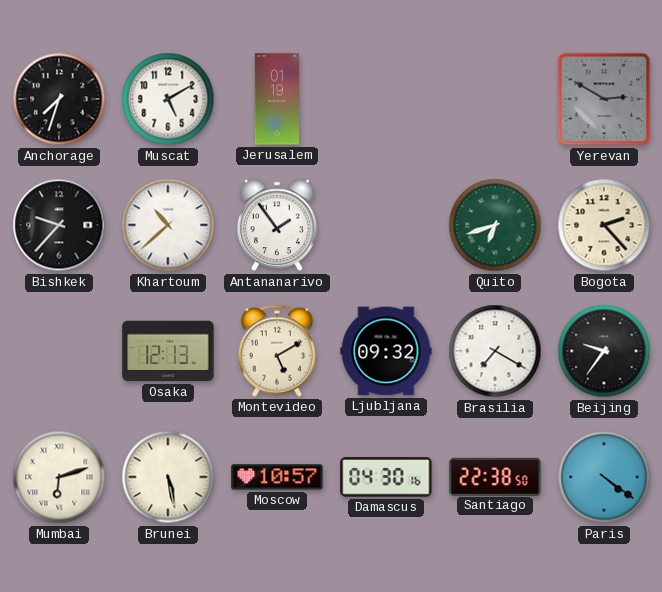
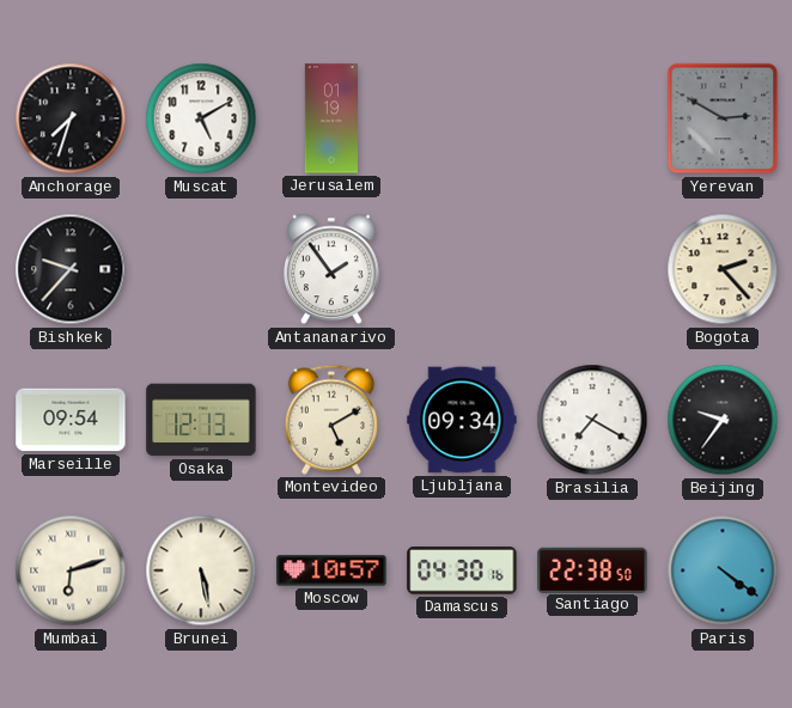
Khartoum: 10:38 -> none (168, 225)
Quito: 6:42 -> none (495, 225)
Marseille: none -> 09:54 (71, 420)
Ljubljana: 09:32 -> 09:34 (462, 420)
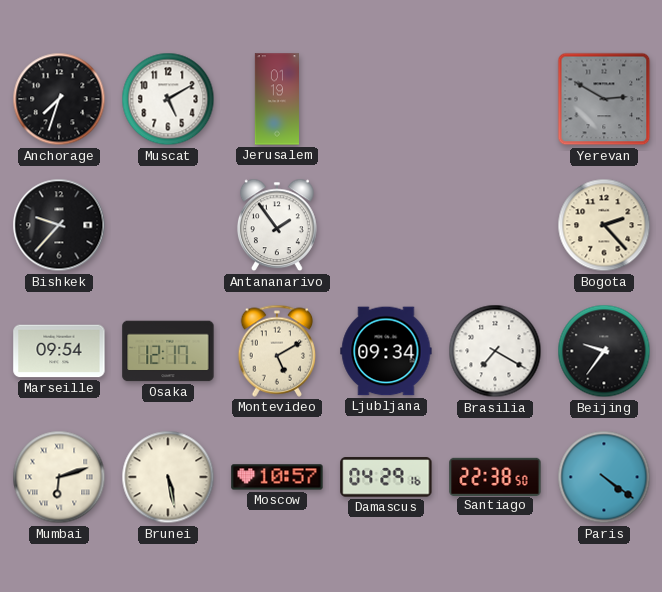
Osaka: 12:13 -> 12:17 (168, 351)
Damascus: 04:30 -> 04:29 (386, 477)
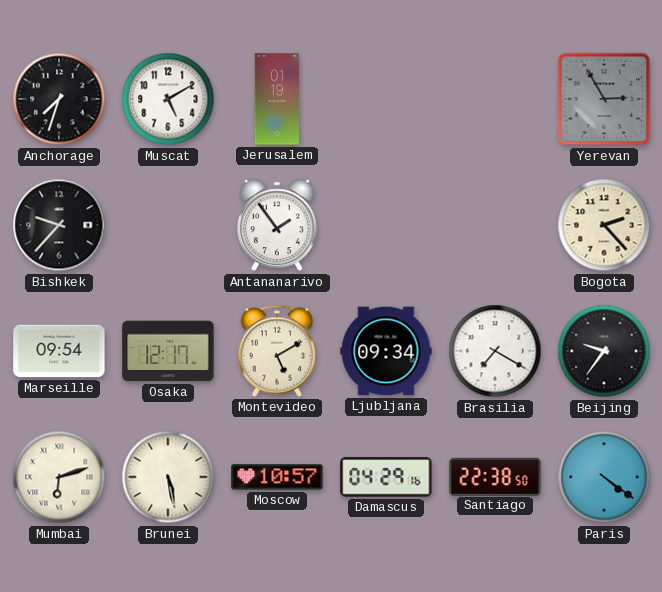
Yerevan: 2:50 -> 2:55 (604, 99)
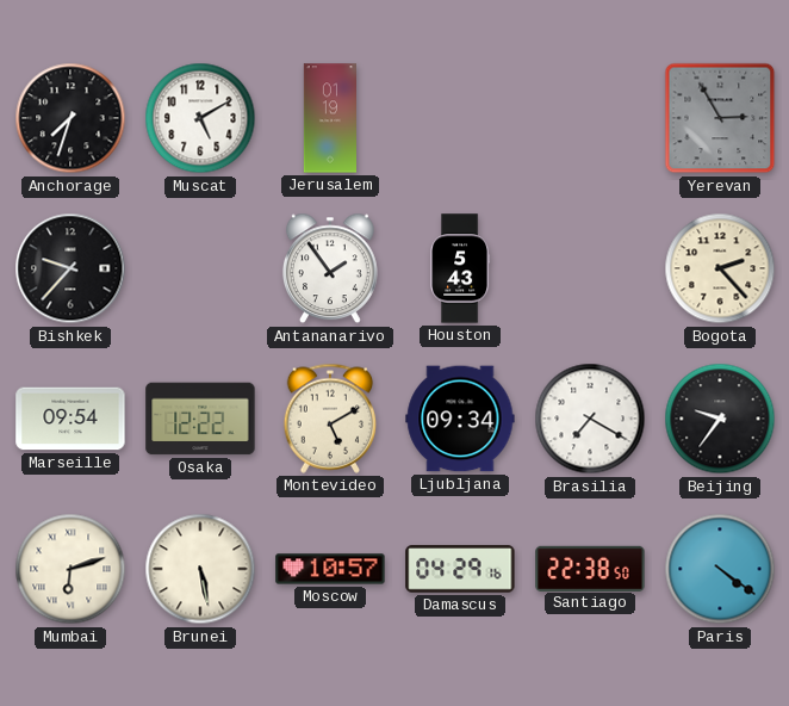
Houston: none -> 5:43 (460, 268)
Osaka: 12:17 -> 12:22 (200, 419)
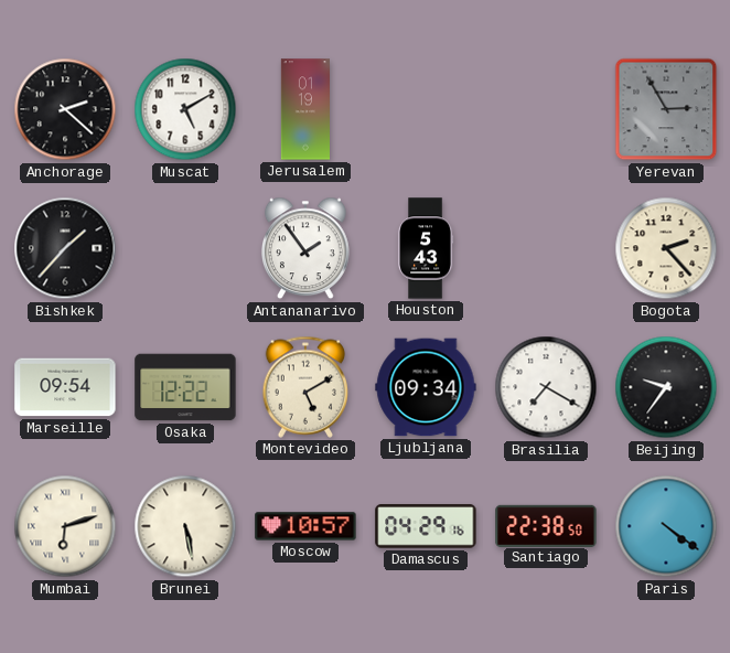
Anchorage: 7:33 -> 2:22 (65, 109)
Bishkek: 9:37 -> 1:37 (65, 248)
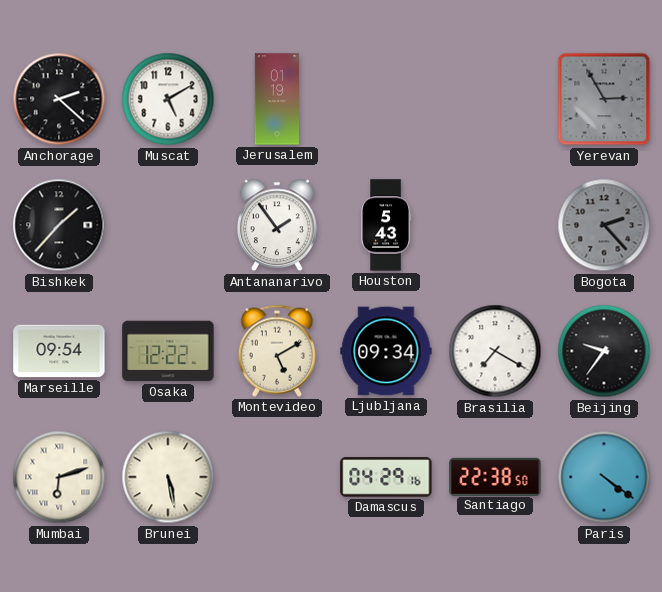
Bogota dial: cream -> grey (604, 225)
Moscow: 10:57 -> none (305, 526)
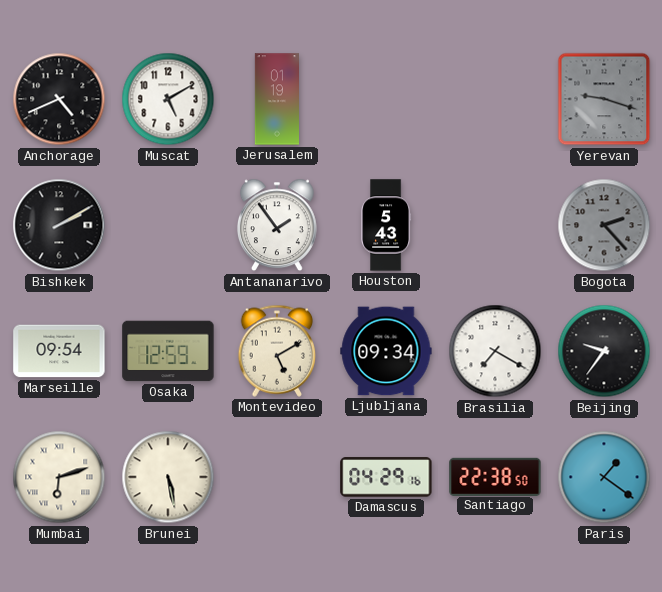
Anchorage: 2:22 -> 4:41 (59, 99)
Yerevan: 2:55 -> 9:18 (604, 99)
Bishkek: 1:37 -> 2:10 (59, 225)
Osaka: 12:22 -> 12:59 (168, 351)
Paris: 4:21 -> 1:21 (604, 477)
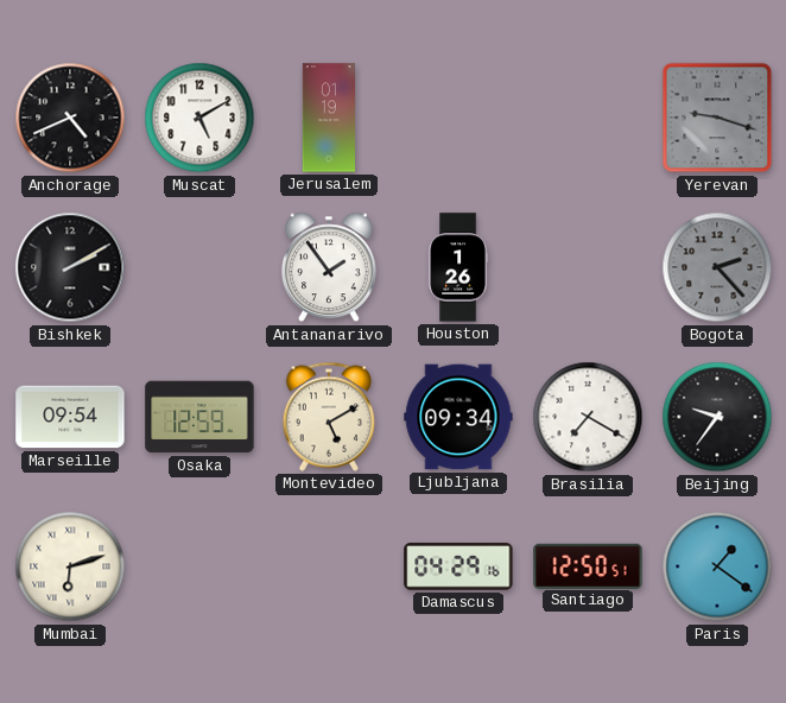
Houston: 5:43 -> 1:26 (458, 267)
Brunei: 5:28 -> none (168, 477)
Santiago: 22:38 -> 12:50 (588, 565)
